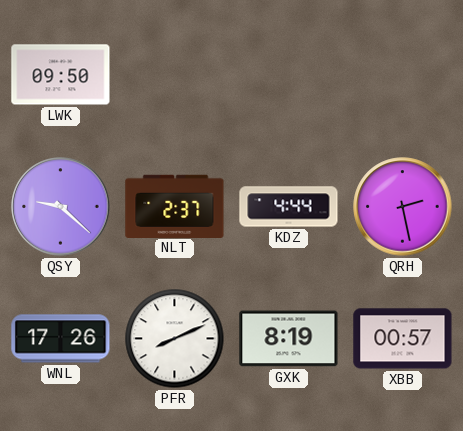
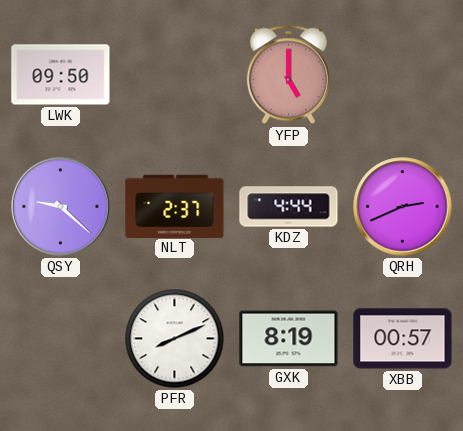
YFP: none -> 5:00 (288, 75)
QRH: 2:28 -> 2:41 (403, 207)
WNL: 17:26 -> none (61, 339)
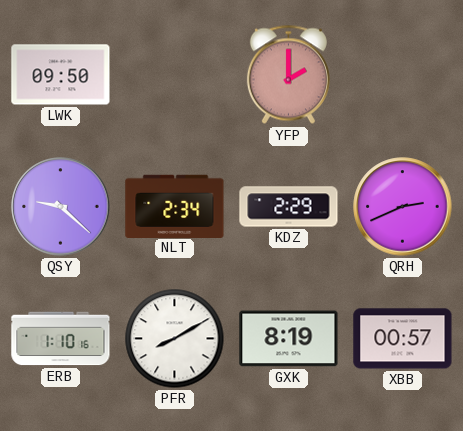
YFP: 5:00 -> 2:00 (288, 75)
NLT: 2:37 -> 2:34 (175, 206)
KDZ: 4:44 -> 2:29 (289, 207)
ERB: none -> 1:10 (61, 339)
PFR: 8:11 -> 8:10 (175, 339)
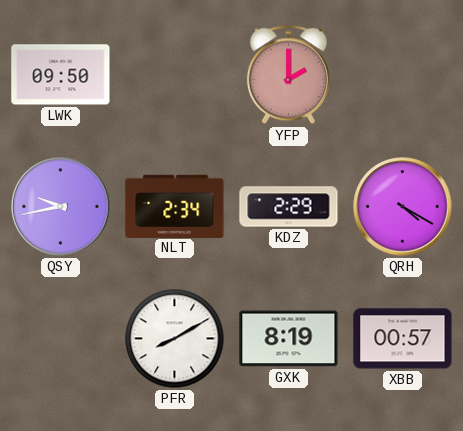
QSY: 9:22 -> 9:43 (61, 207)
QRH: 2:41 -> 4:20 (403, 207)
ERB: 1:10 -> none (61, 339)
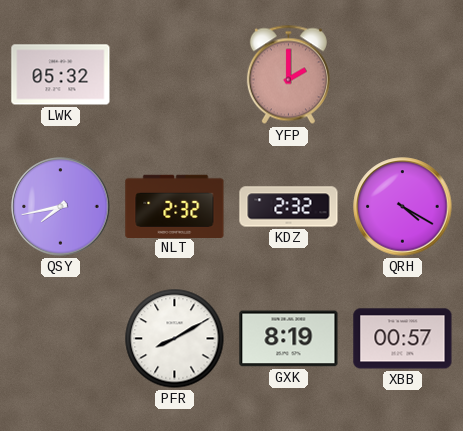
LWK: 09:50 -> 05:32 (61, 75)
QSY: 9:43 -> 7:43 (61, 207)
NLT: 2:34 -> 2:32 (175, 206)
KDZ: 2:29 -> 2:32 (289, 207)
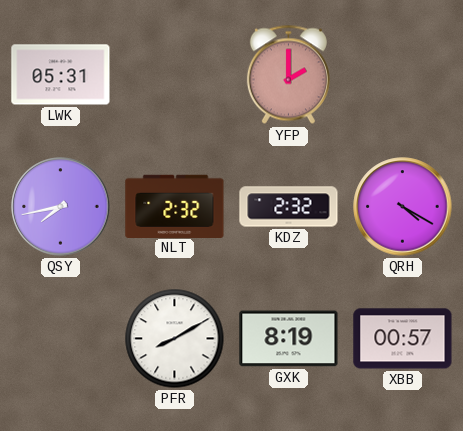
LWK: 05:32 -> 05:31 (61, 75)
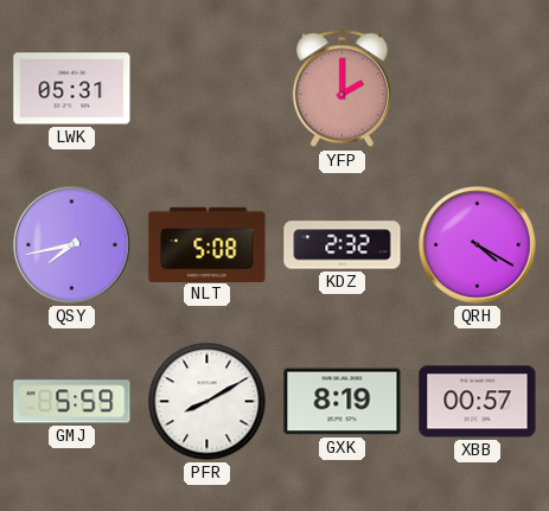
NLT: 2:32 -> 5:08 (208, 244)
GMJ: none -> 5:59 (72, 402)
